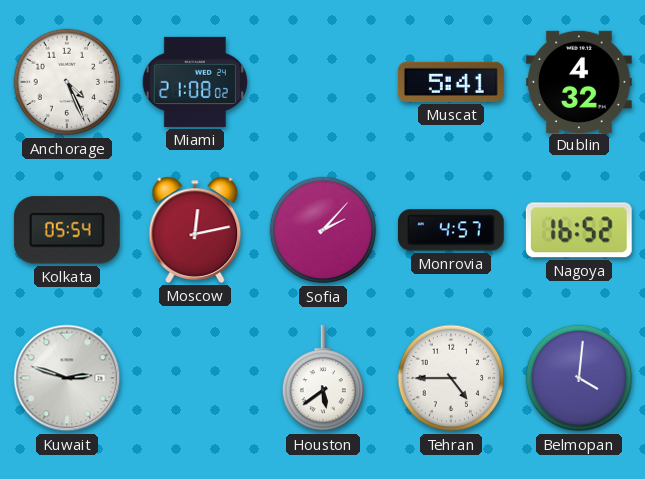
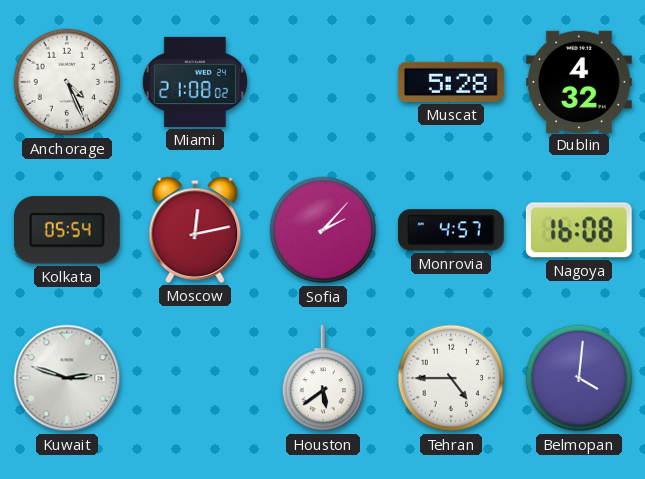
Muscat: 5:41 -> 5:28 (451, 82)
Nagoya: 16:52 -> 16:08 (579, 230)
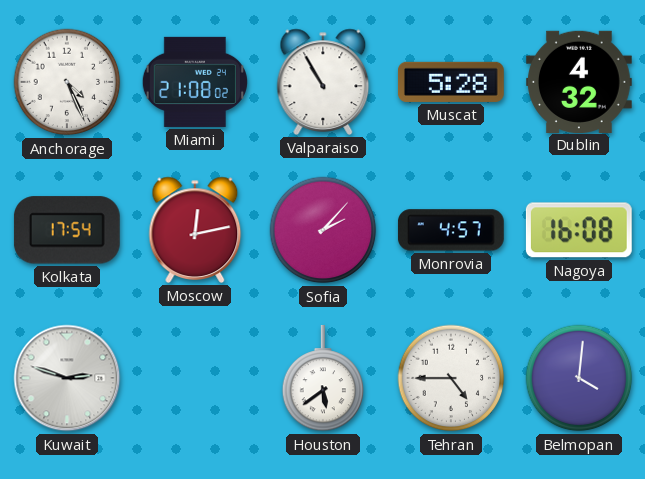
Valparaiso: none -> 10:55 (323, 82)
Kolkata: 05:54 -> 17:54 (67, 230)
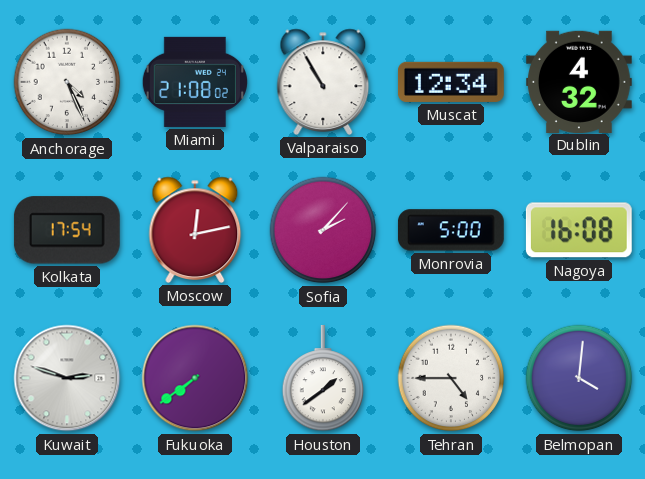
Muscat: 5:28 -> 12:34 (451, 82)
Monrovia: 4:57 -> 5:00 (451, 230)
Fukuoka: none -> 7:39 (195, 378)
Houston: 5:39 -> 1:39 (323, 379)
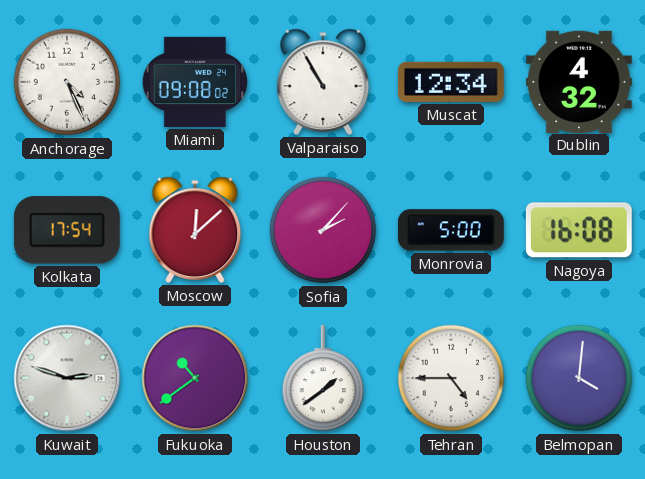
Miami: 21:08 -> 09:08 (195, 82)
Moscow: 12:13 -> 12:08 (195, 230)
Fukuoka: 7:39 -> 10:39 (195, 378)
